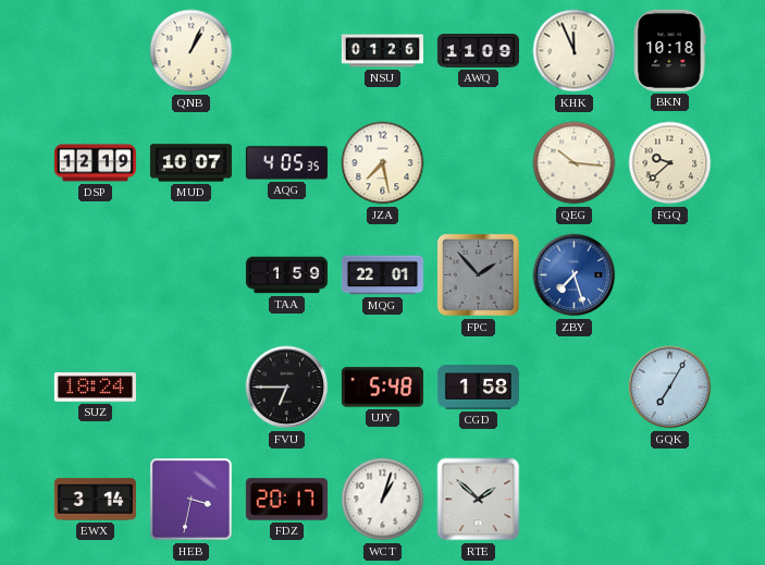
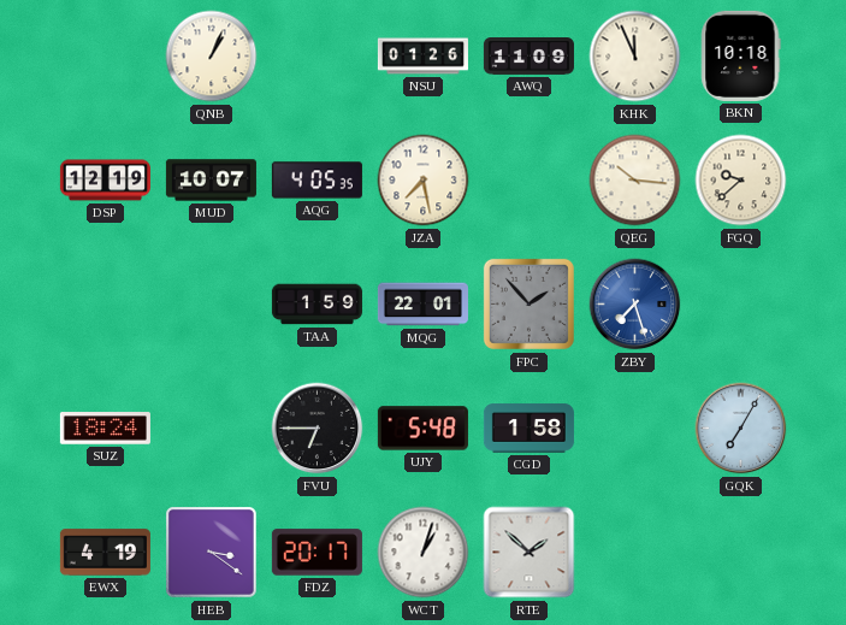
EWX: 3:14 -> 4:19 (105, 553)
HEB: 3:32 -> 3:21 (212, 553)
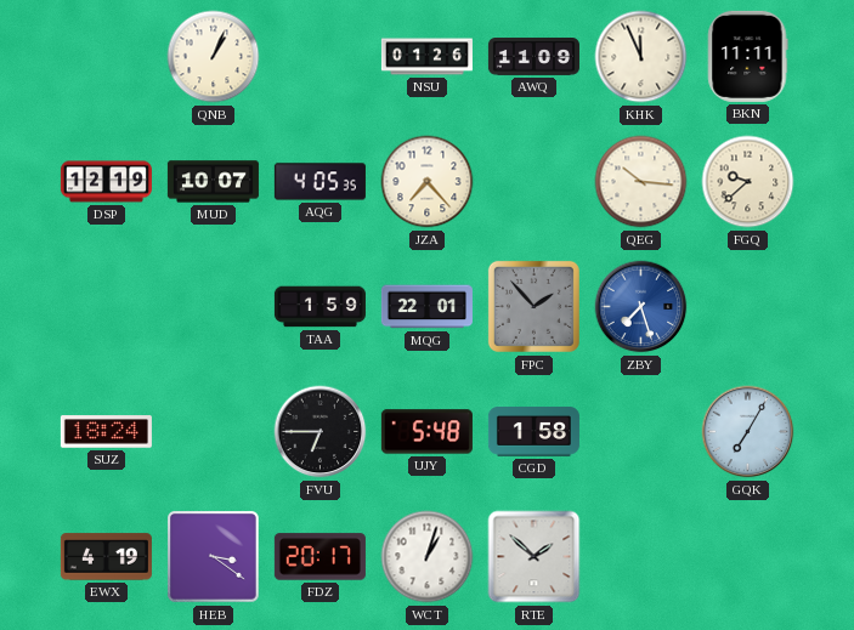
BKN: 10:18 -> 11:11 (748, 56)
JZA: 7:28 -> 7:23 (428, 182)
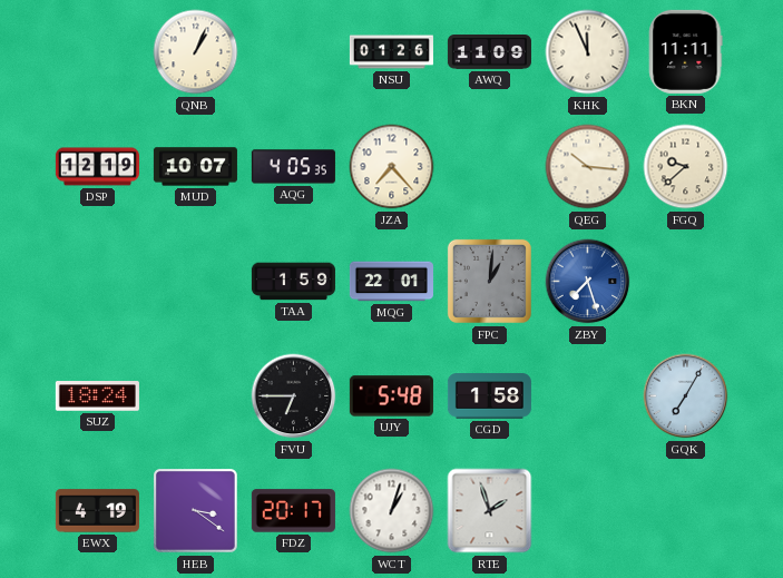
FPC: 1:53 -> 1:01 (489, 281)
RTE: 1:52 -> 1:57 (490, 511)
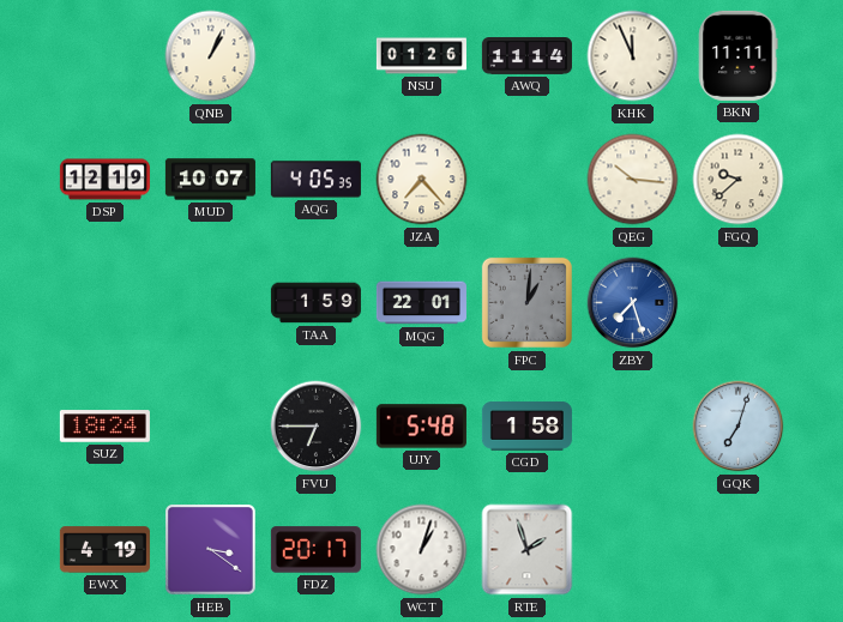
AWQ: 11:09 -> 11:14 (526, 56)
GQK: 7:05 -> 7:03 (739, 427)
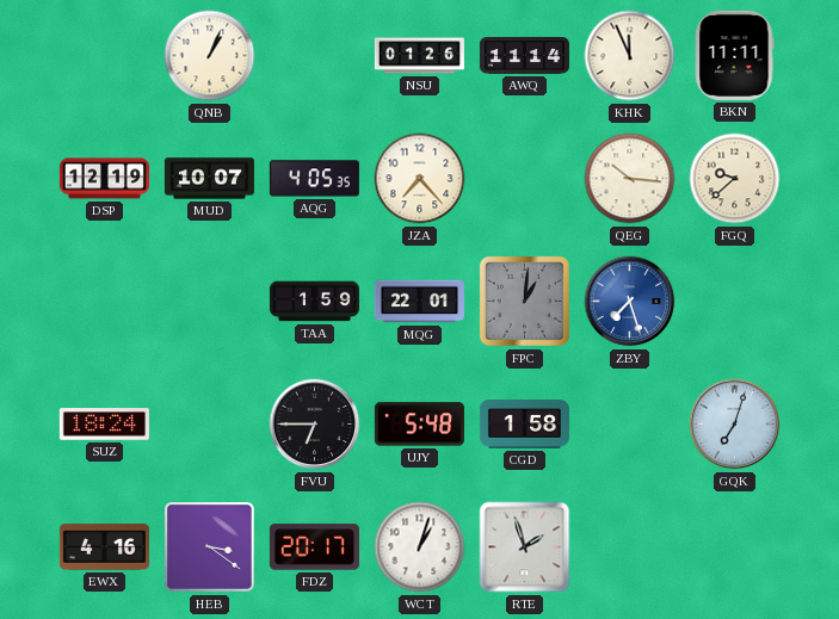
EWX: 4:19 -> 4:16 (104, 547)
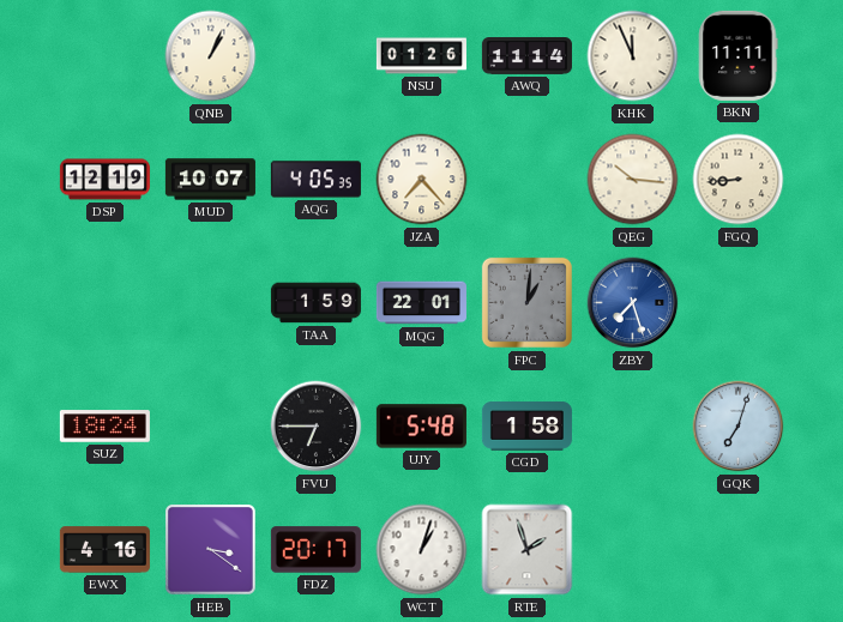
FGQ: 9:38 -> 8:44 (739, 180)
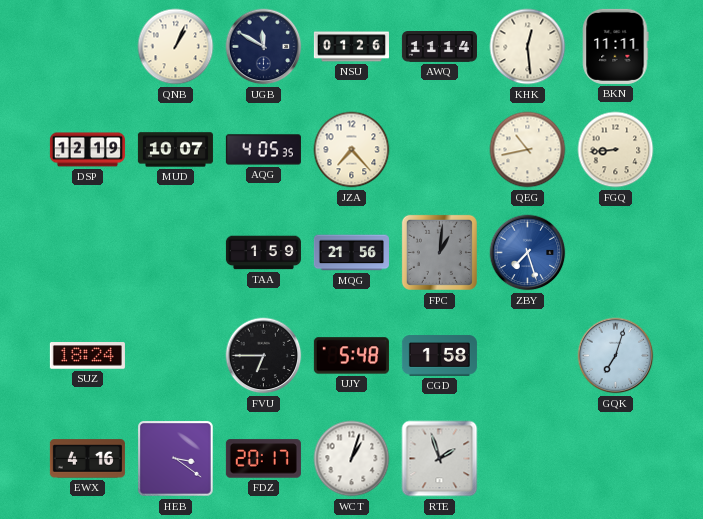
UGB: none -> 11:50 (264, 47)
KHK: 11:56 -> 12:29 (528, 47)
QEG: 10:16 -> 10:43 (528, 150)
MQG: 22:01 -> 21:56 (351, 253)
